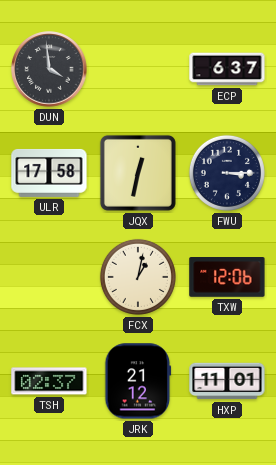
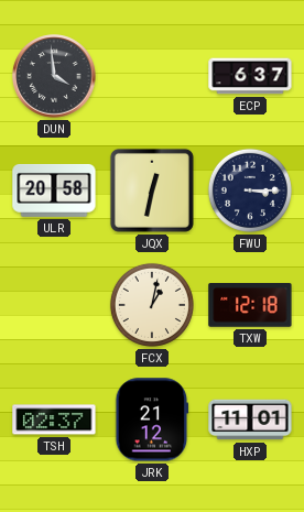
ULR: 17:58 -> 20:58 (54, 190)
TXW: 12:06 -> 12:18 (250, 306)
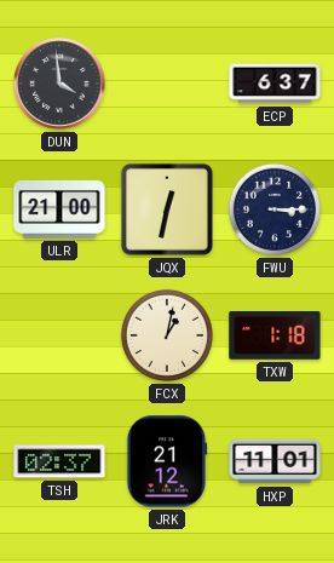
ULR: 20:58 -> 21:00 (59, 209)
TXW: 12:18 -> 1:18 (275, 337)
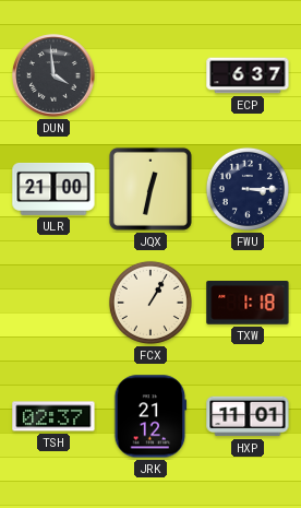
FCX: 1:02 -> 1:05 (150, 303)
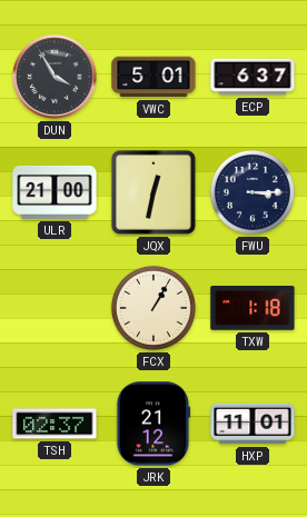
DUN: 3:59 -> 3:55 (55, 77)
VWC: none -> 5:01 (153, 77)
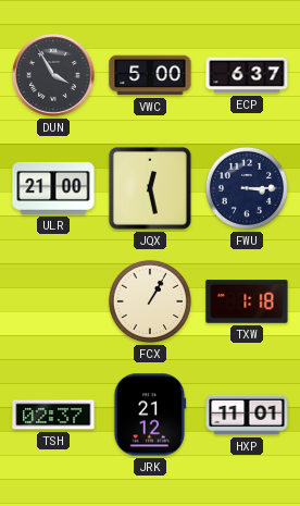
VWC: 5:01 -> 5:00 (150, 75)
JQX: 12:32 -> 12:28 (150, 188)
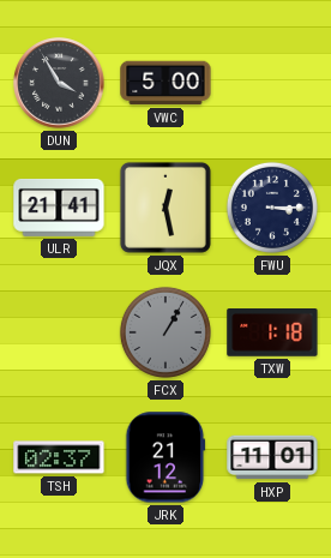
ECP: 6:37 -> none (247, 75)
ULR: 21:00 -> 21:41 (59, 208)
FCX dial: cream -> grey (165, 332)
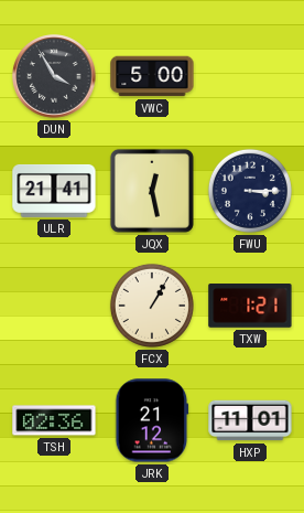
FCX dial: grey -> cream (152, 306)
TXW: 1:18 -> 1:21 (250, 307)
TSH: 02:37 -> 02:36 (54, 420)
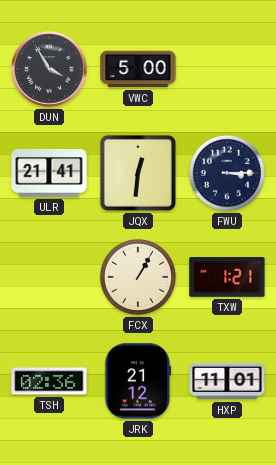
JQX: 12:28 -> 12:31 (138, 173)
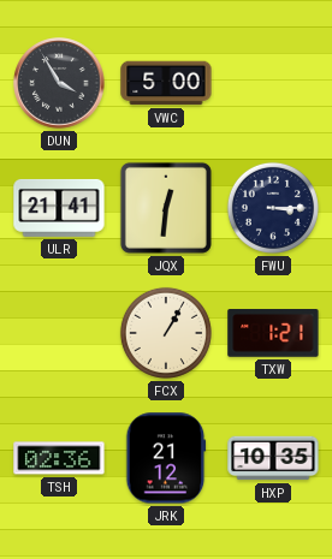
HXP: 11:01 -> 10:35 (273, 458)
